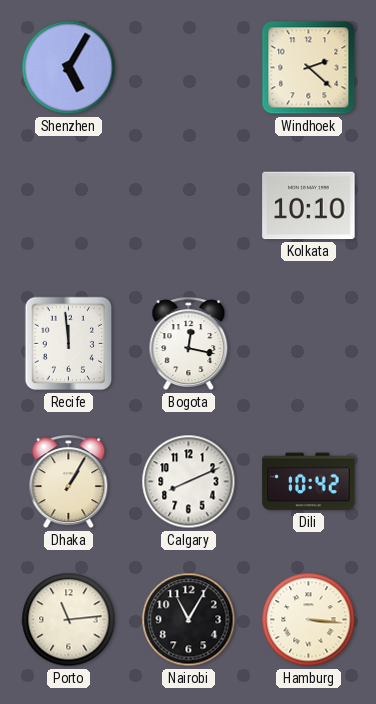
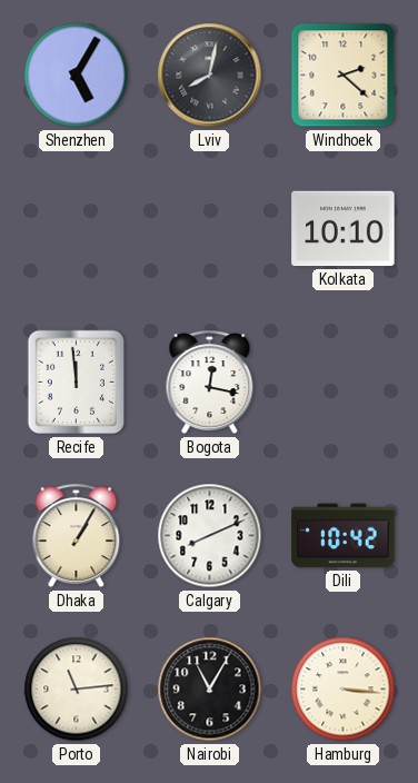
Lviv: none -> 8:02 (210, 76)
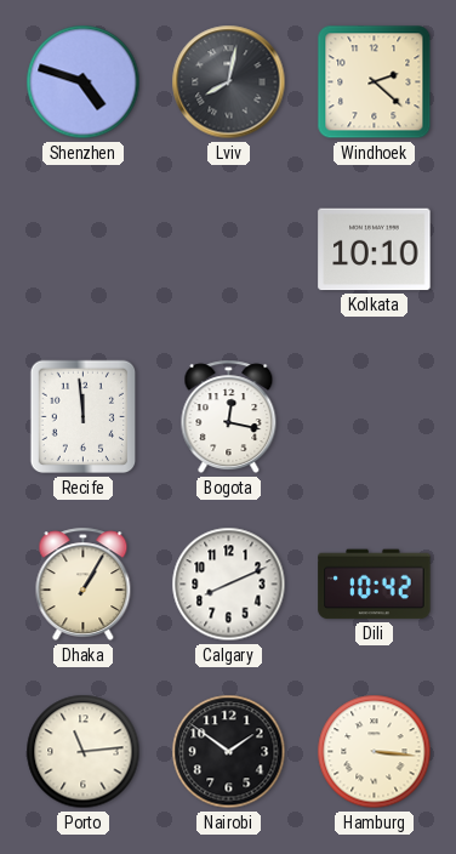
Shenzhen: 5:05 -> 4:48 (84, 82)
Nairobi: 11:05 -> 1:51 (229, 752)
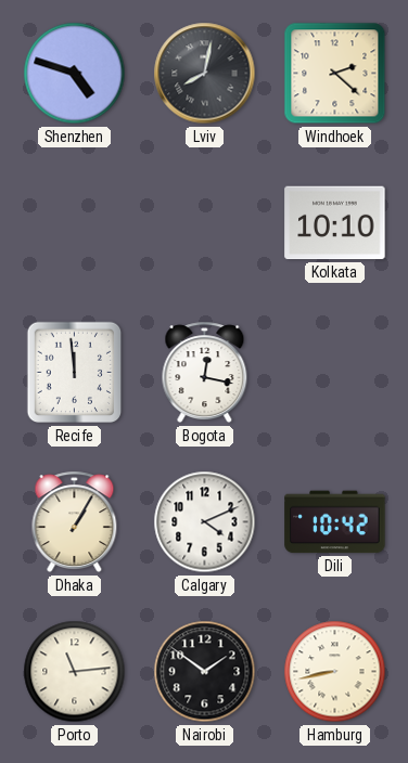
Calgary: 8:11 -> 4:11 (205, 522)
Hamburg: 3:16 -> 8:43 (335, 672)
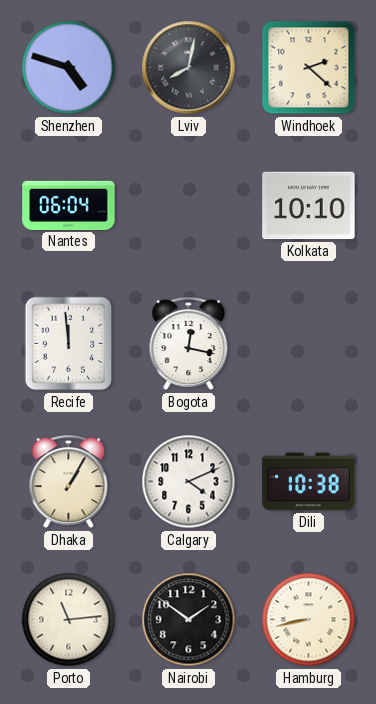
Nantes: none -> 06:04 (69, 205)
Dili: 10:42 -> 10:38 (309, 482)
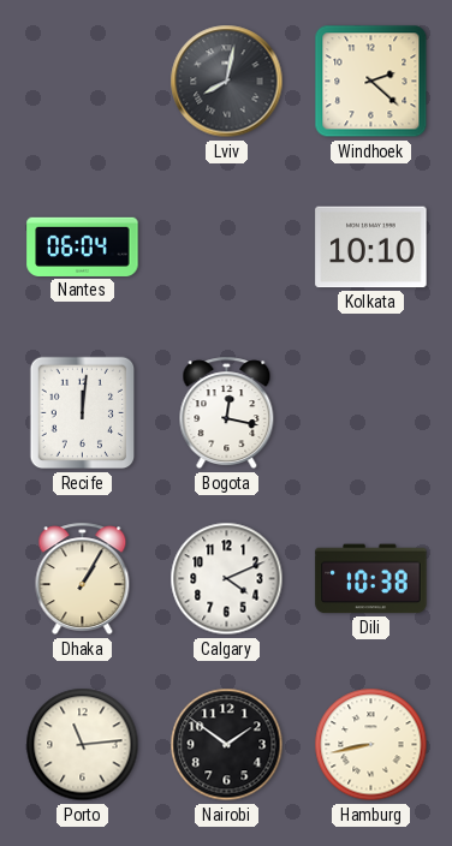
Shenzhen: 4:48 -> none (69, 68)
Recife: 11:59 -> 12:01 (83, 413)
